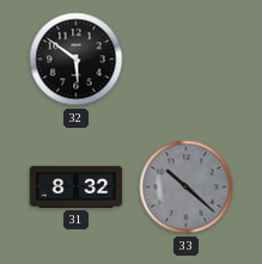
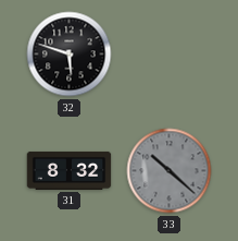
32: 5:51 -> 5:48 (70, 55)
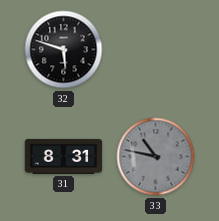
31: 8:32 -> 8:31 (64, 156)
33: 10:22 -> 10:47 (156, 157)
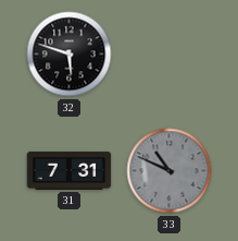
31: 8:31 -> 7:31 (70, 170)
33: 10:47 -> 10:49 (170, 171)
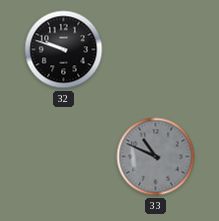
32: 5:48 -> 9:48 (64, 50)
31: 7:31 -> none (70, 170)
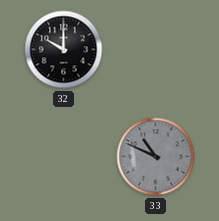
32: 9:48 -> 10:00 (64, 50)
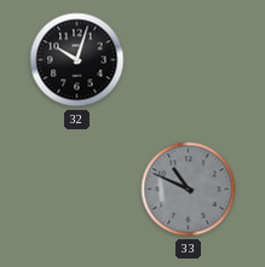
32: 10:00 -> 10:03 (77, 60)
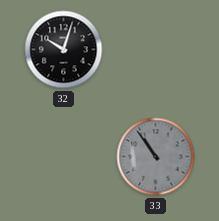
33: 10:49 -> 10:54 (156, 157)
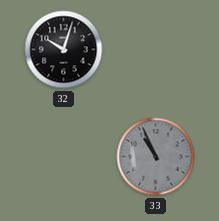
33: 10:54 -> 10:56 (156, 157)
